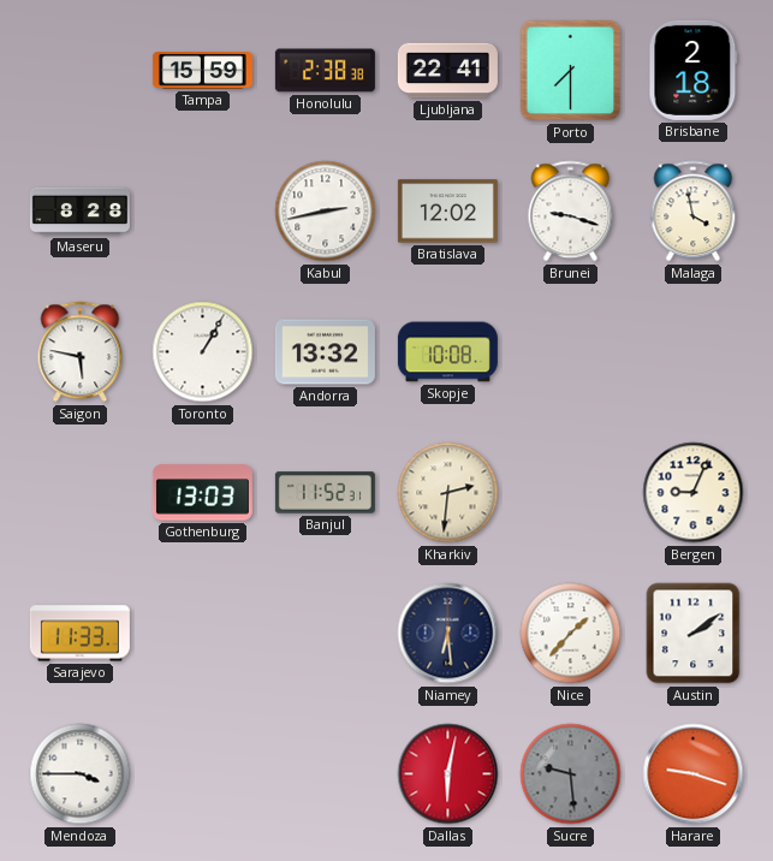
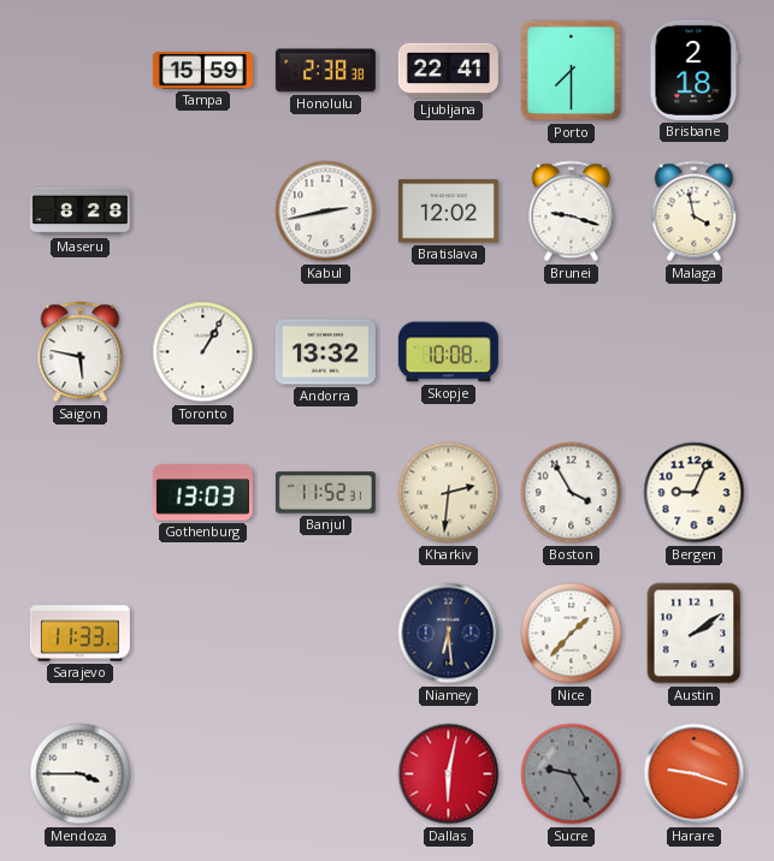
Boston: none -> 3:55 (572, 493)
Sucre: 9:29 -> 9:25 (572, 774)
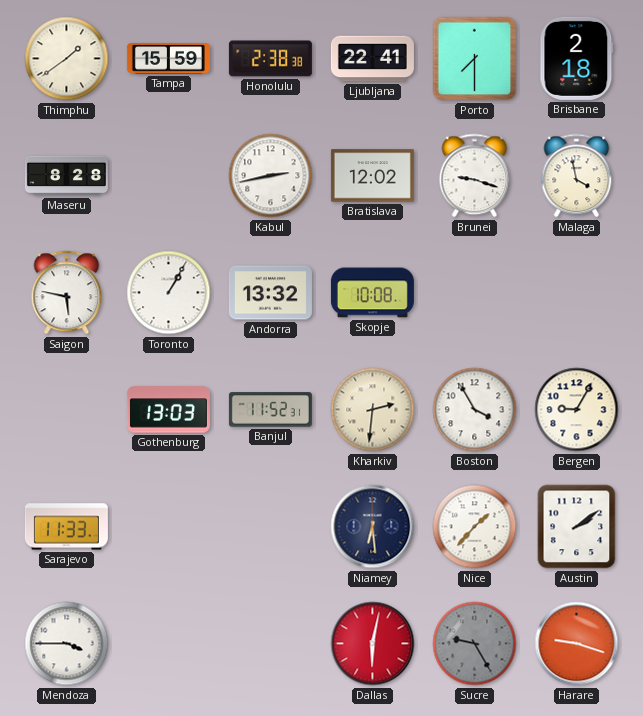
Thimphu: none -> 1:39 (67, 59)
Bergen: 9:04 -> 9:05 (577, 410)
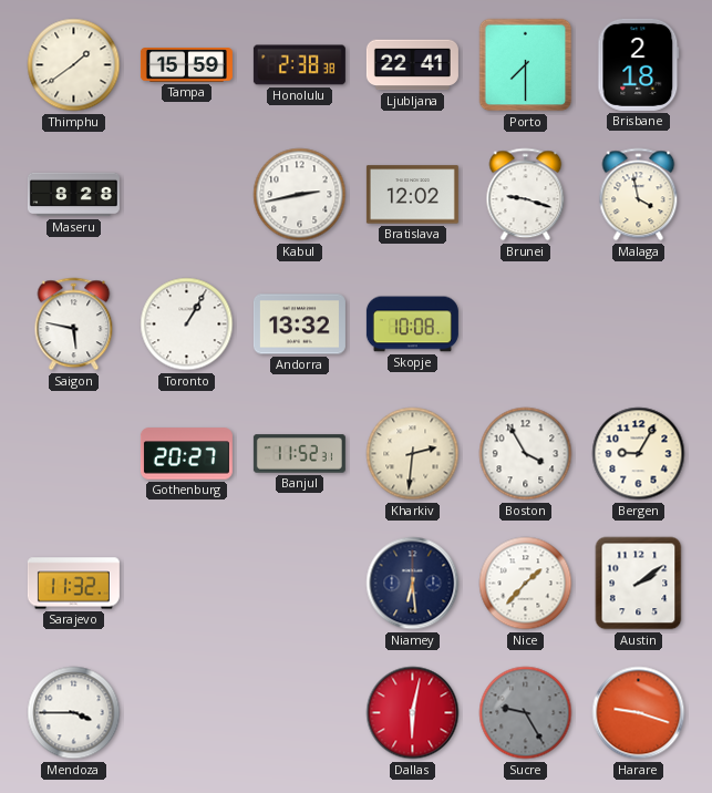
Gothenburg: 13:03 -> 20:27 (186, 454)
Sarajevo: 11:33 -> 11:32 (73, 584)
